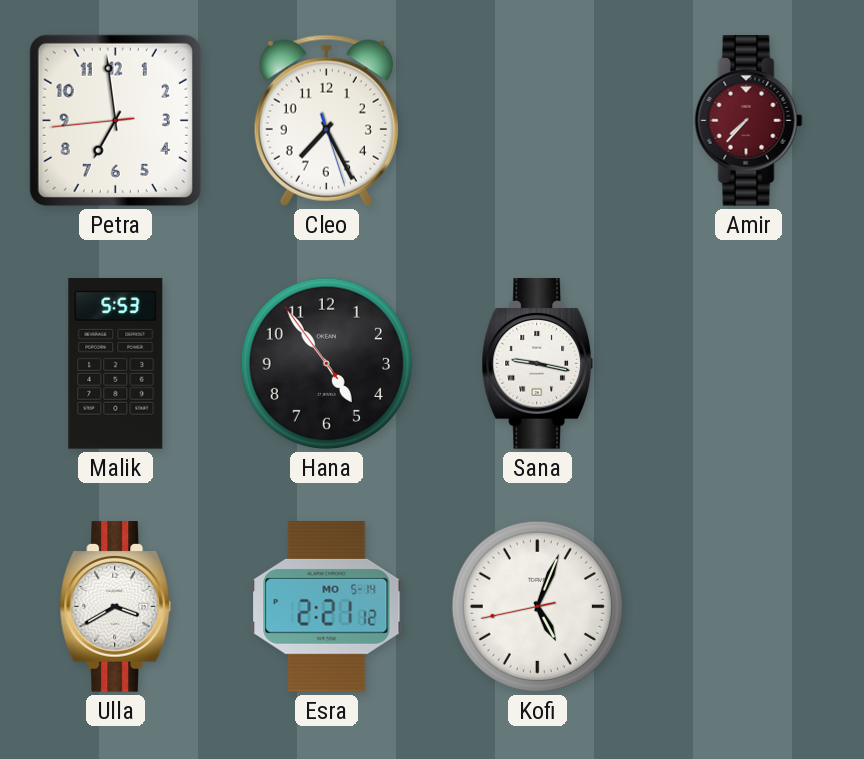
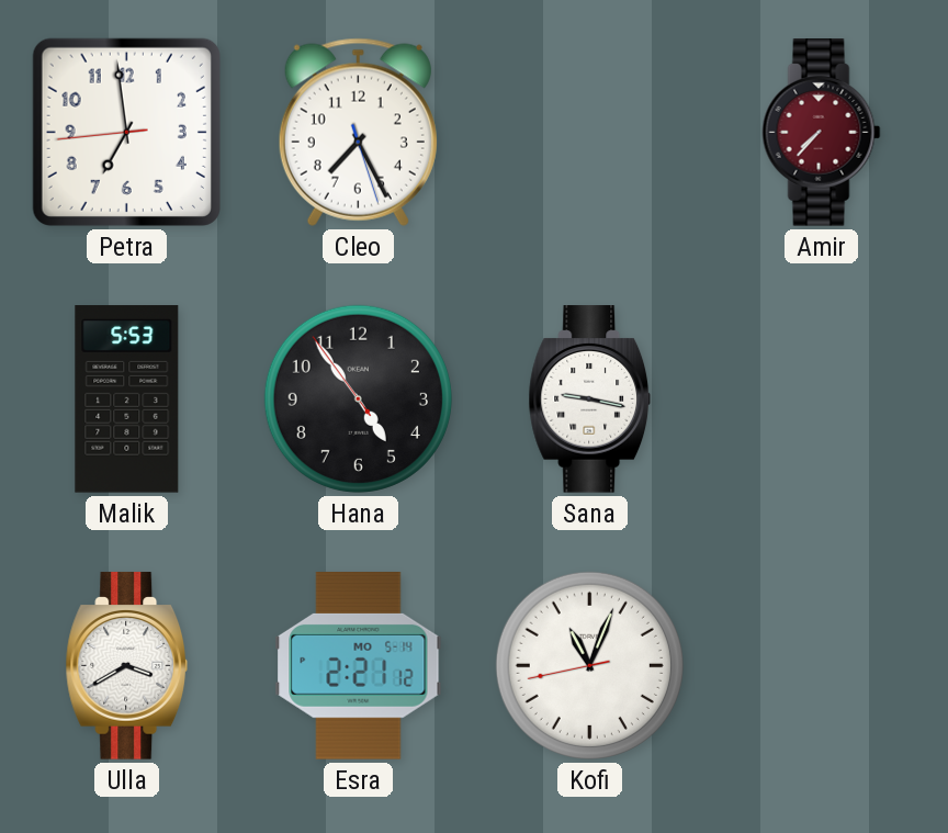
Kofi: 5:03 -> 11:03 (589, 665)
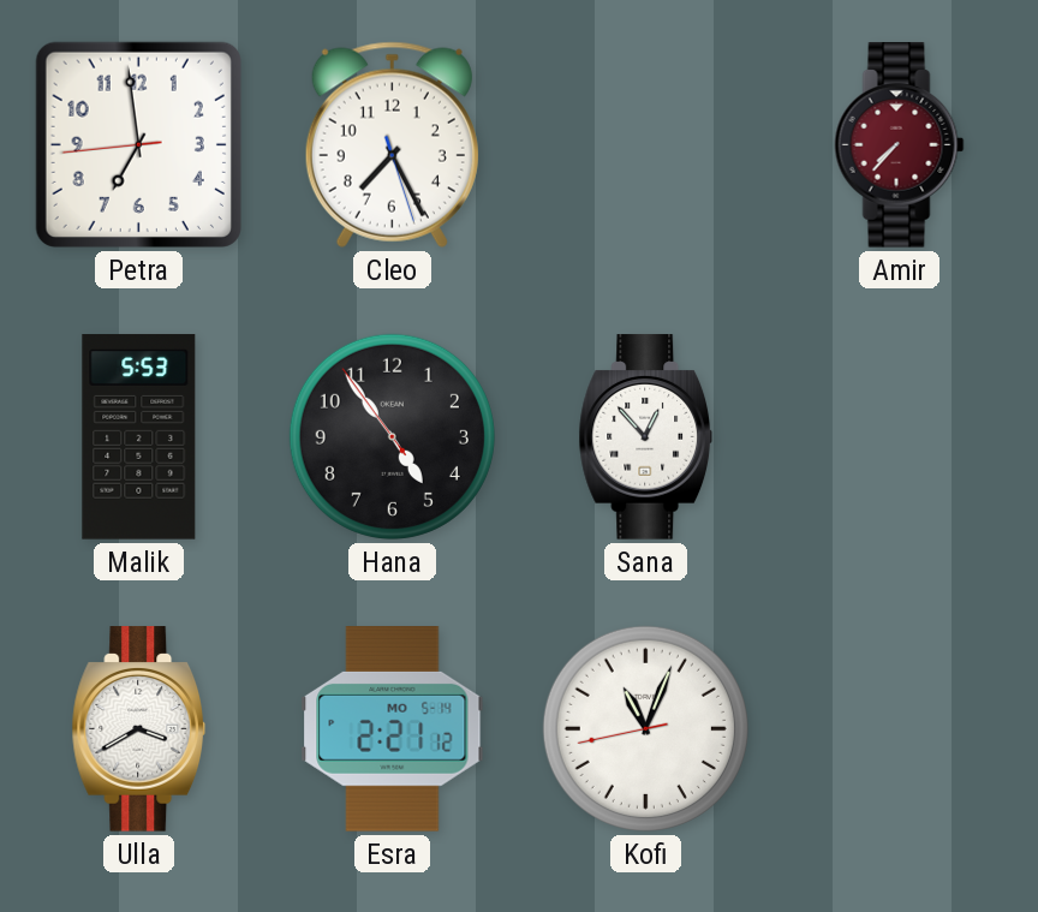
Sana: 9:17 -> 12:53 (646, 437)
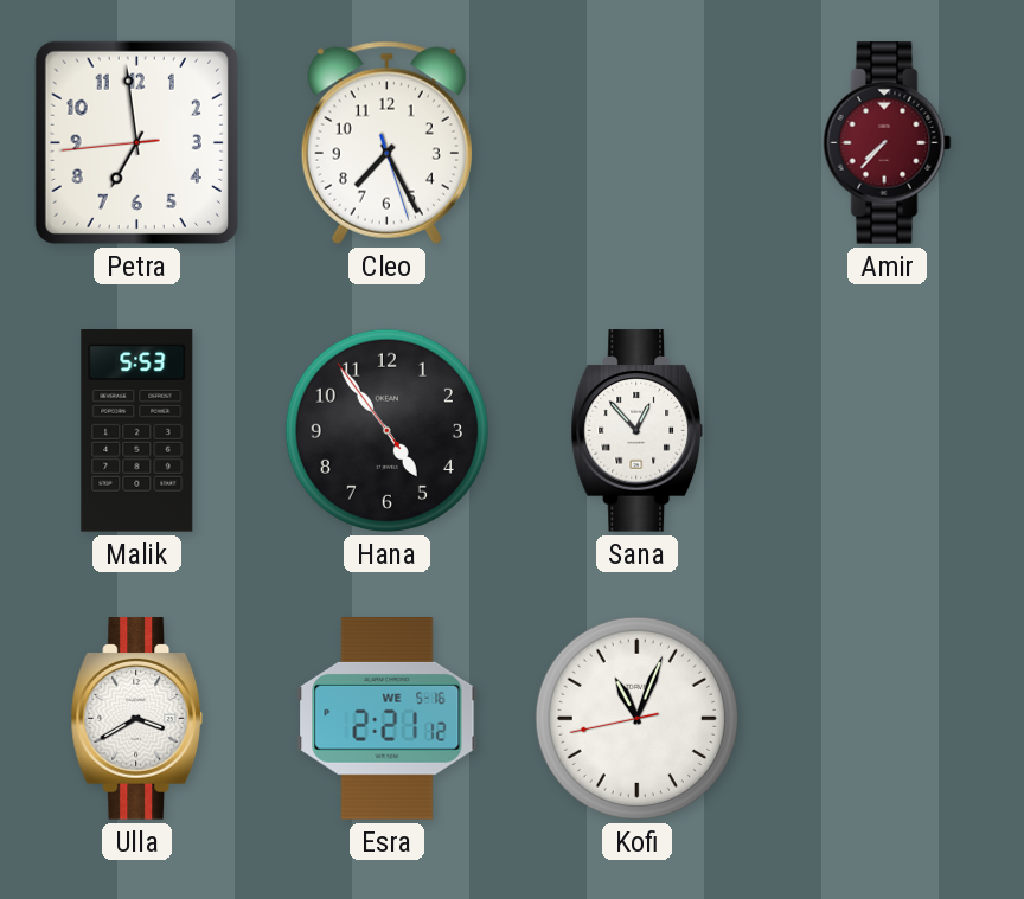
Esra date: MO 5-14 -> WE 5-16 (388, 719)
